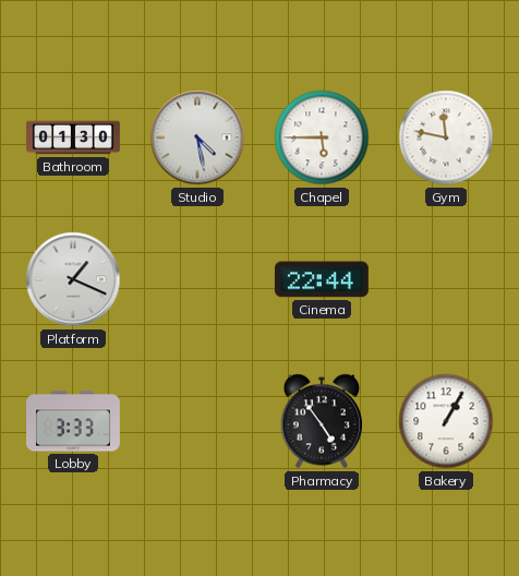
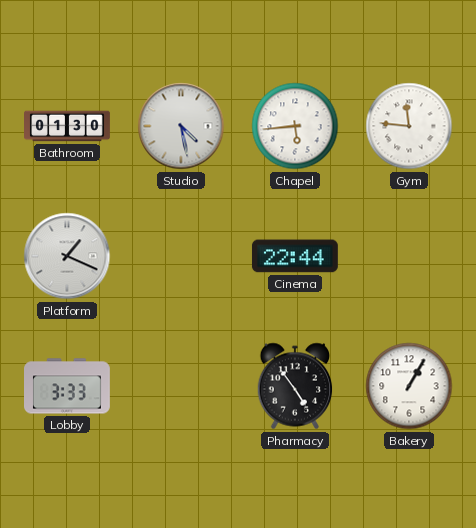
Chapel: 5:45 -> 5:44 (295, 126)
Gym: 11:47 -> 11:46 (409, 126)
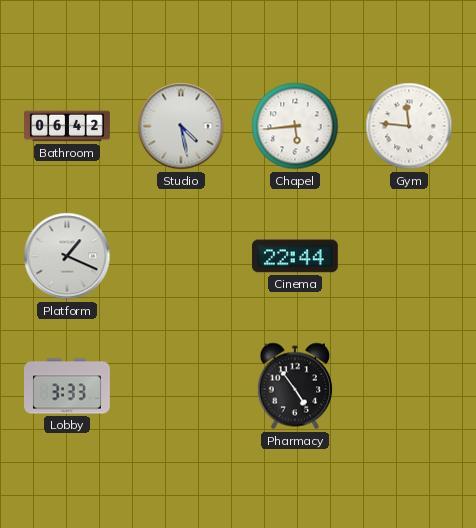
Bathroom: 01:30 -> 06:42 (68, 126)
Bakery: 1:05 -> none (409, 386)
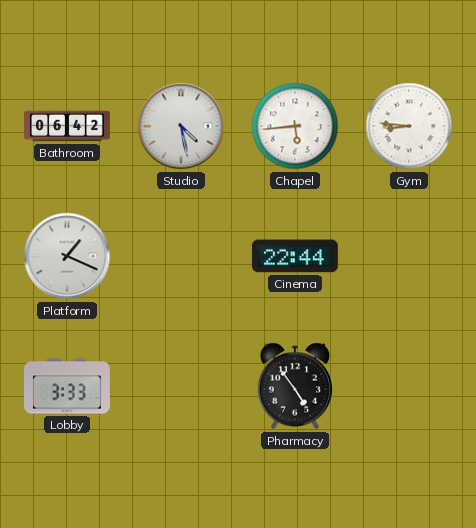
Gym: 11:46 -> 8:46 (409, 126)
